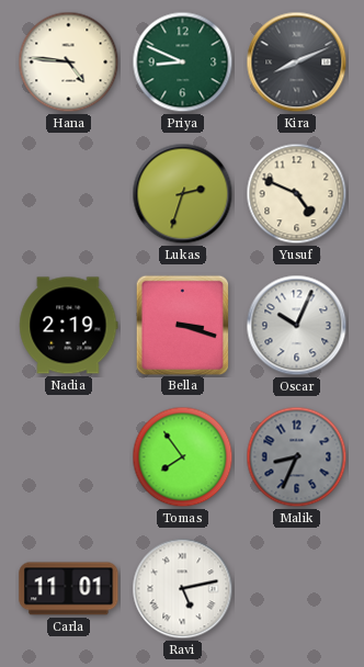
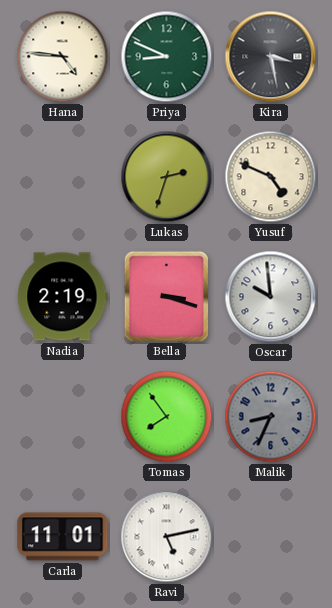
Kira: 8:11 -> 3:28 (271, 57)
Oscar: 10:04 -> 9:59 (271, 297)
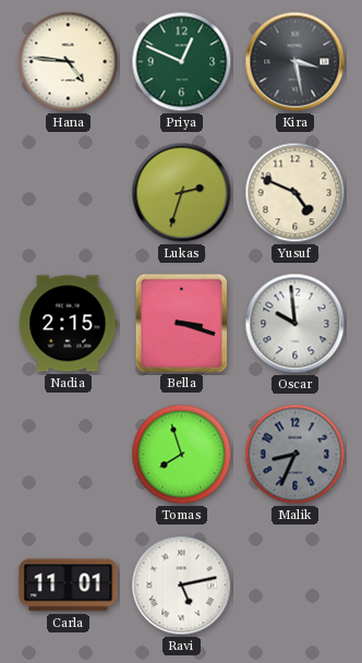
Priya: 8:49 -> 12:49 (182, 62)
Nadia: 2:19 -> 2:15 (69, 324)
Tomas: 7:54 -> 7:57 (182, 455)
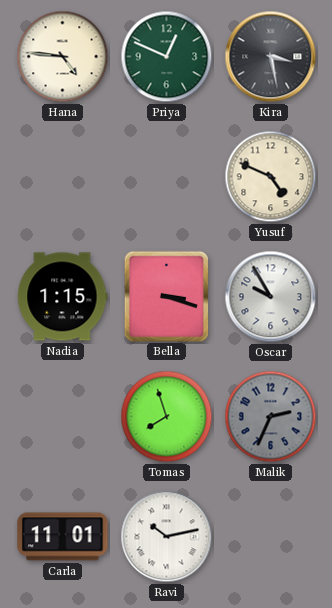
Lukas: 2:33 -> none (182, 193)
Nadia: 2:15 -> 1:15 (63, 297)
Oscar: 9:59 -> 9:55 (271, 297)
Malik: 8:34 -> 2:34 (271, 417)
Ravi: 5:13 -> 10:13 (167, 537)
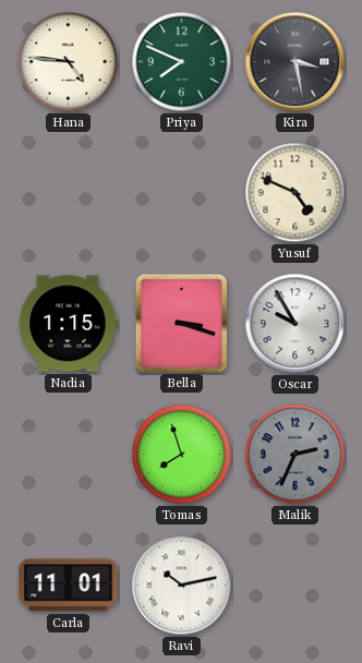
Priya: 12:49 -> 7:49 (182, 62)
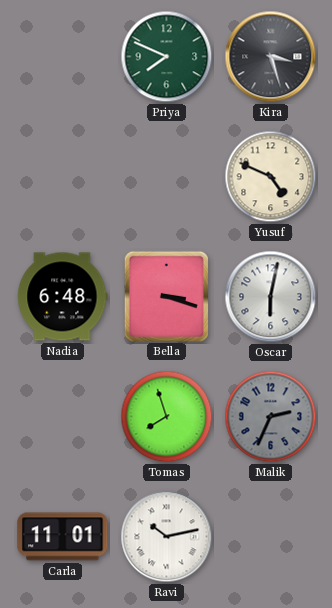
Hana: 4:46 -> none (69, 62)
Kira: 3:28 -> 3:27 (271, 57)
Nadia: 1:15 -> 6:48 (63, 297)
Oscar: 9:55 -> 6:02 (271, 297)
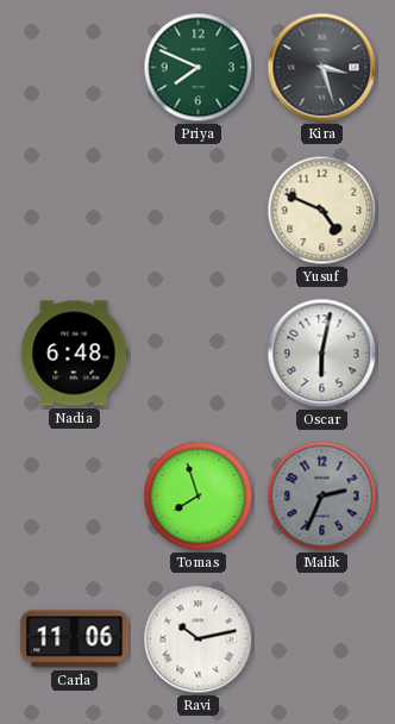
Bella: 3:18 -> none (166, 296)
Carla: 11:01 -> 11:06 (75, 639)
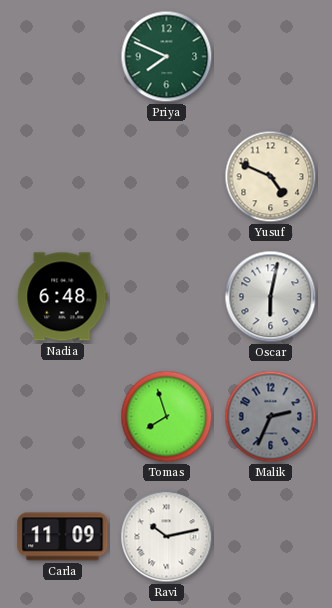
Kira: 3:27 -> none (322, 68)
Carla: 11:06 -> 11:09 (63, 537)
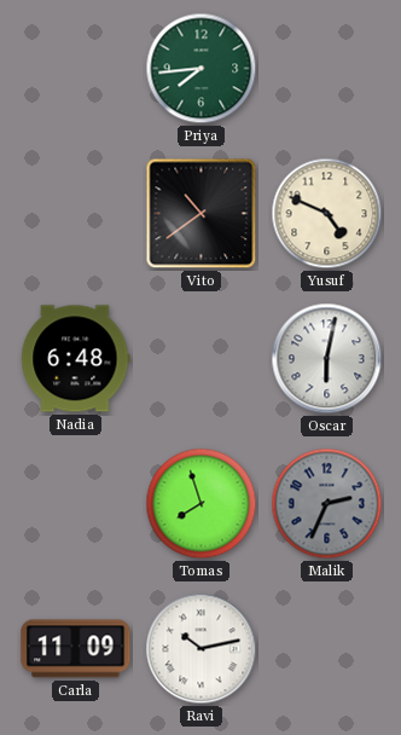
Priya: 7:49 -> 7:44 (202, 69)
Vito: none -> 10:39 (202, 214)
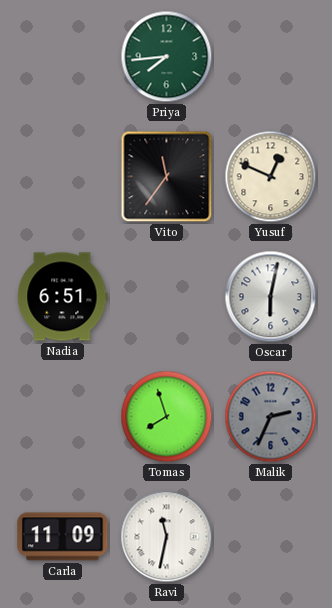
Vito: 10:39 -> 11:36 (167, 177)
Yusuf: 4:49 -> 12:49 (271, 177)
Nadia: 6:48 -> 6:51 (63, 297)
Ravi: 10:13 -> 11:32 (167, 537)
